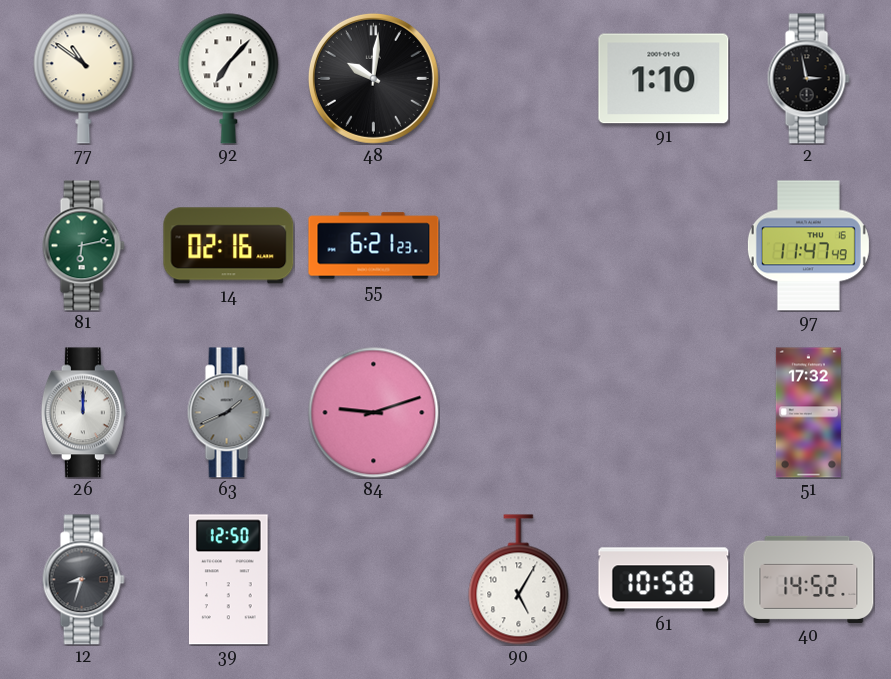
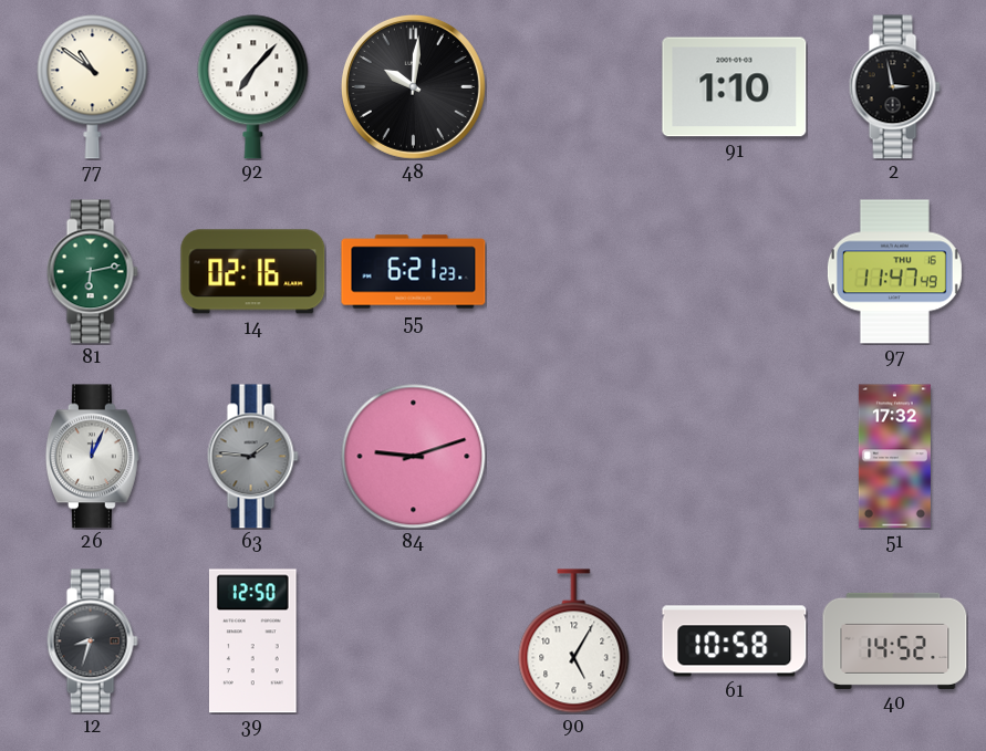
26: 12:00 -> 12:04 (92, 457)
63: 1:41 -> 1:46 (252, 457)
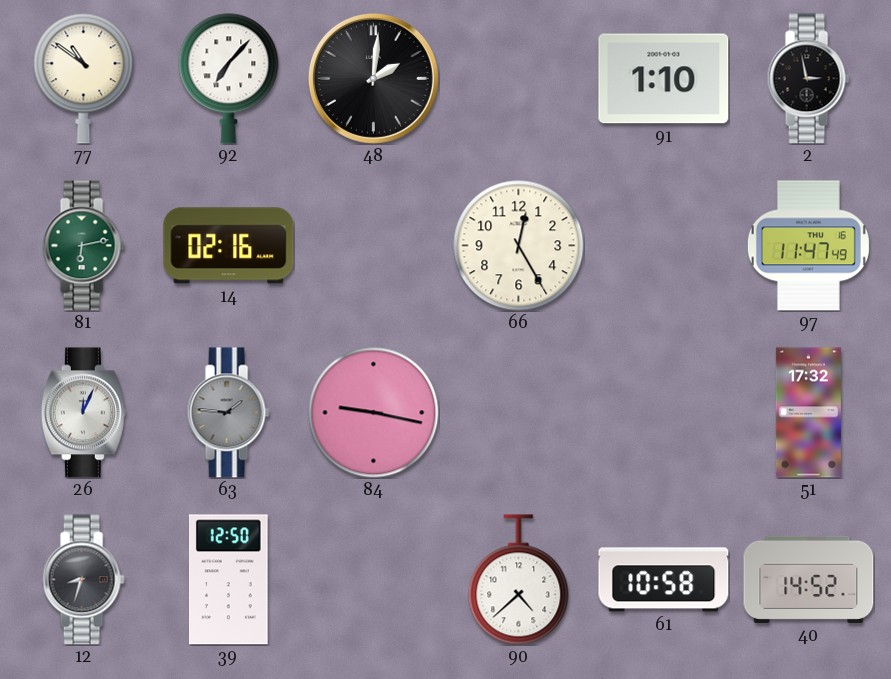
48: 10:01 -> 2:01 (373, 78)
55: 6:21 -> none (414, 272)
66: none -> 12:25 (519, 246)
84: 9:12 -> 9:17 (374, 413)
90: 5:05 -> 4:38 (519, 580)
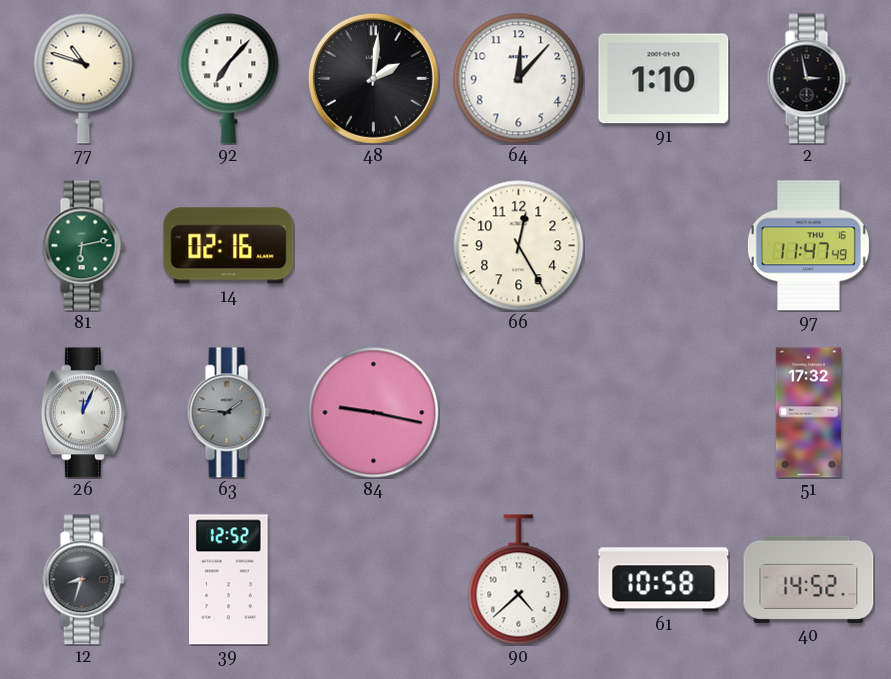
77: 10:51 -> 10:48 (84, 79)
64: none -> 12:07 (519, 79)
39: 12:50 -> 12:52 (228, 580)
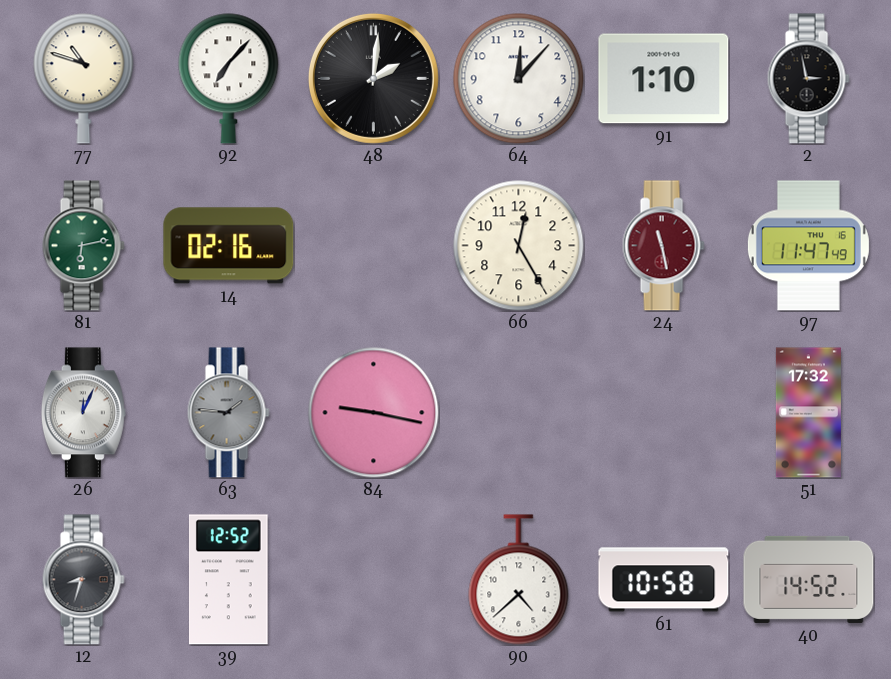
24: none -> 11:28 (663, 246)
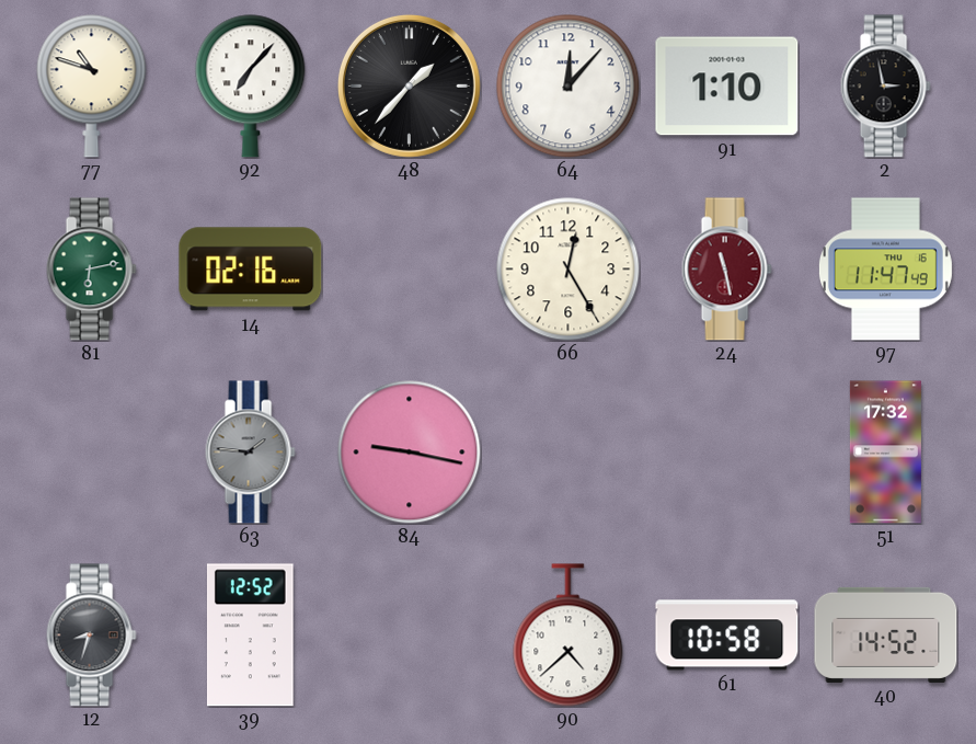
48: 2:01 -> 1:37 (409, 85)
26: 12:04 -> none (83, 413)
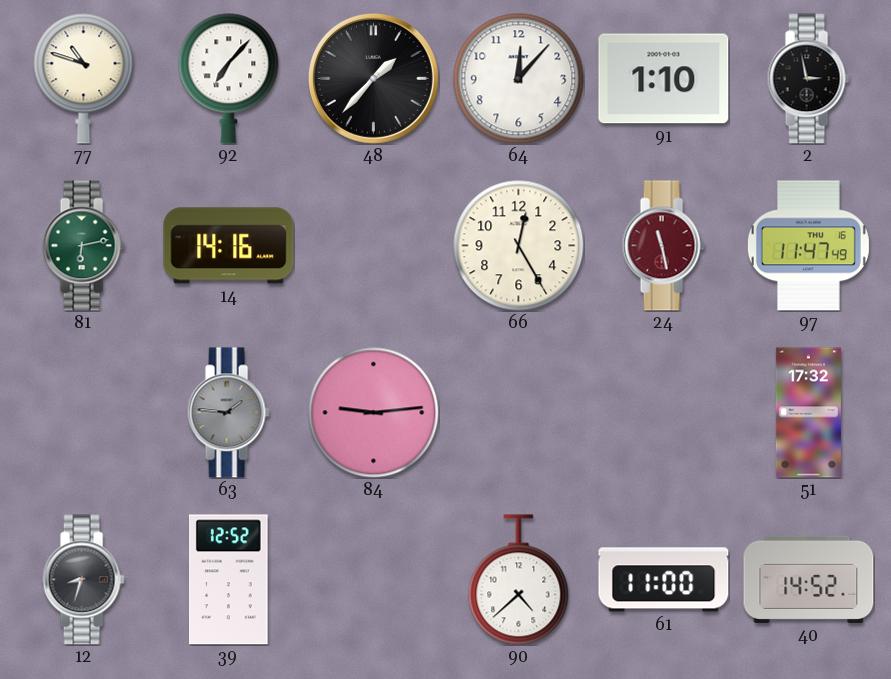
14: 02:16 -> 14:16 (229, 246)
84: 9:17 -> 9:14 (374, 413)
61: 10:58 -> 11:00 (664, 580)
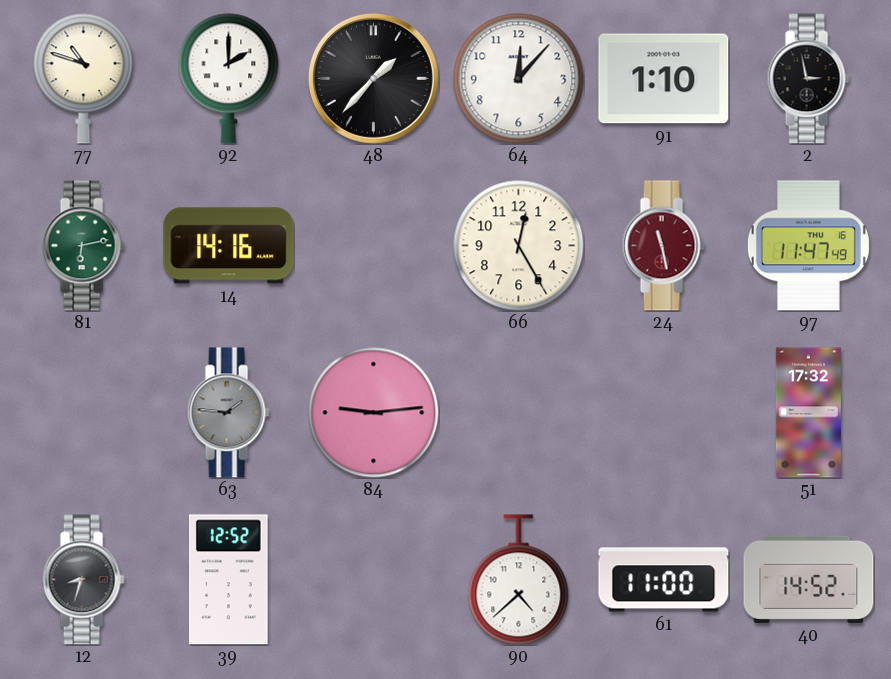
92: 7:07 -> 2:00 (229, 79)
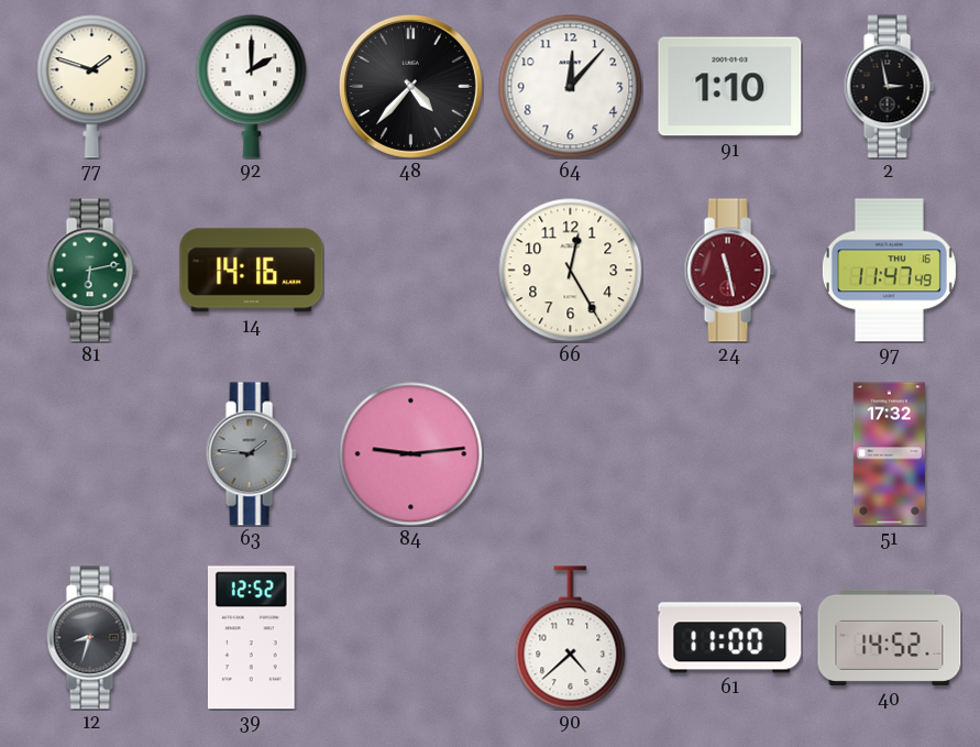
77: 10:48 -> 1:48 (92, 87)
48: 1:37 -> 4:37 (410, 86)
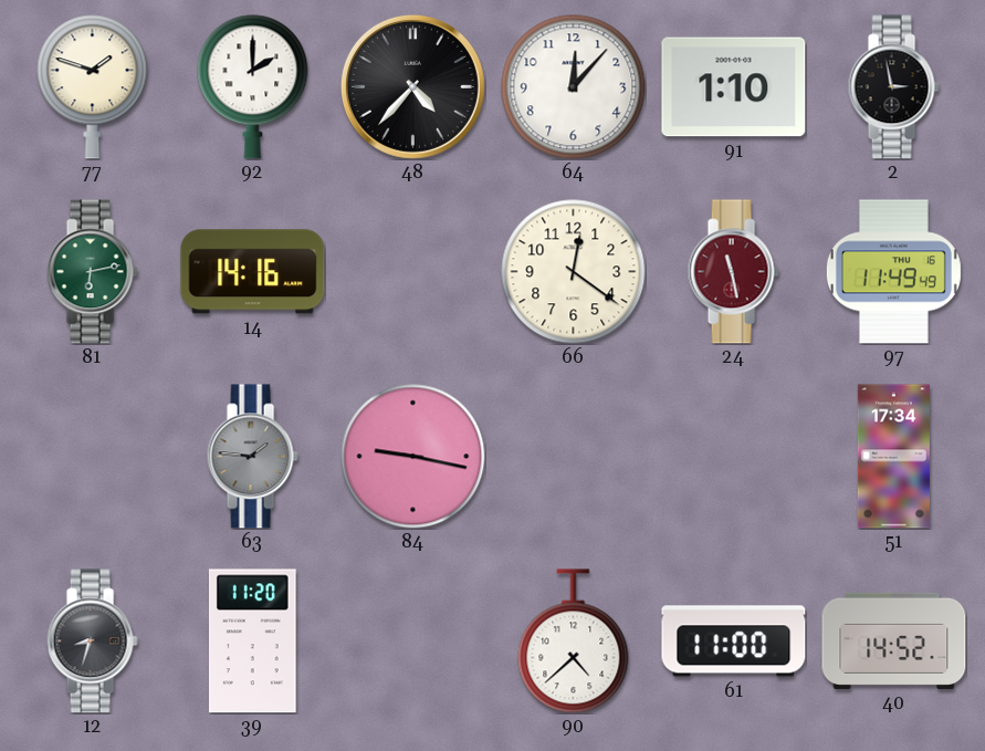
66: 12:25 -> 12:21 (574, 272)
97: 11:47 -> 11:49 (893, 272)
84: 9:14 -> 9:17 (413, 457)
51: 17:32 -> 17:34 (893, 457)
39: 12:52 -> 11:20 (252, 642)
